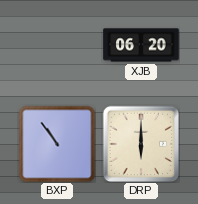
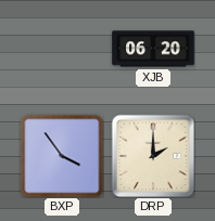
BXP: 10:54 -> 3:54 (62, 156)
DRP: 6:00 -> 2:00 (153, 156)
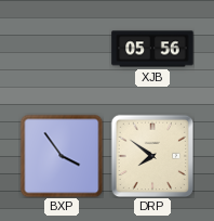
XJB: 06:20 -> 05:56 (152, 49)
DRP: 2:00 -> 7:51 (152, 156)
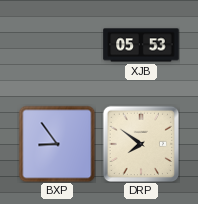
XJB: 05:56 -> 05:53 (141, 45)
BXP: 3:54 -> 8:54 (57, 144)
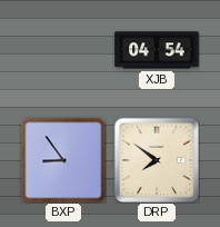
XJB: 05:53 -> 04:54 (157, 50)
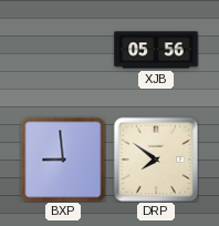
XJB: 04:54 -> 05:56 (156, 50)
BXP: 8:54 -> 8:59 (63, 160)
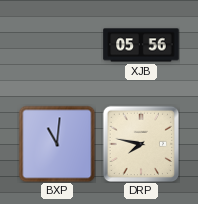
BXP: 8:59 -> 11:01 (57, 144)
DRP: 7:51 -> 7:47 (141, 144)
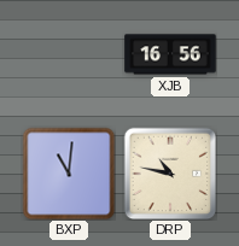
XJB: 05:56 -> 16:56 (170, 54)
DRP: 7:47 -> 10:47 (170, 174)
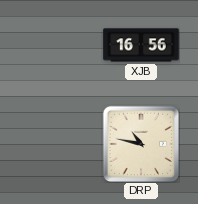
BXP: 11:01 -> none (69, 174)
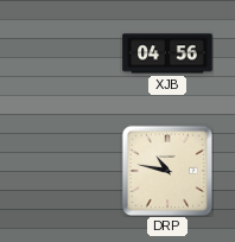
XJB: 16:56 -> 04:56 (167, 53)
